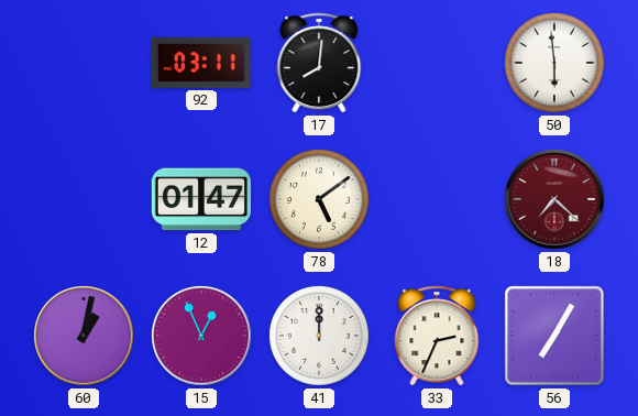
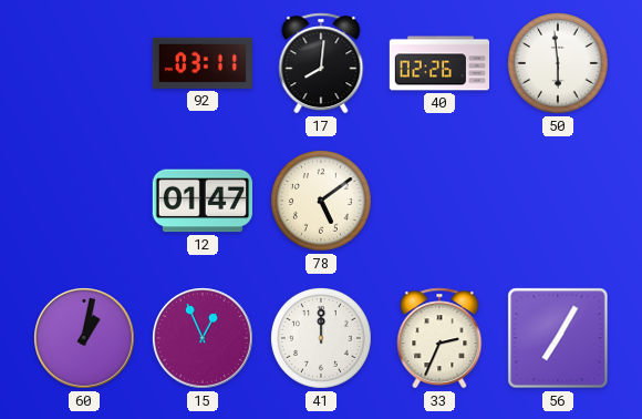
40: none -> 02:26 (438, 63)
18: 7:22 -> none (555, 200)
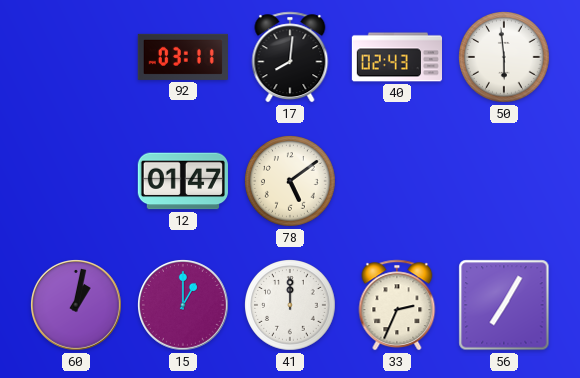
40: 02:26 -> 02:43 (396, 57)
15: 12:56 -> 1:00 (184, 306)
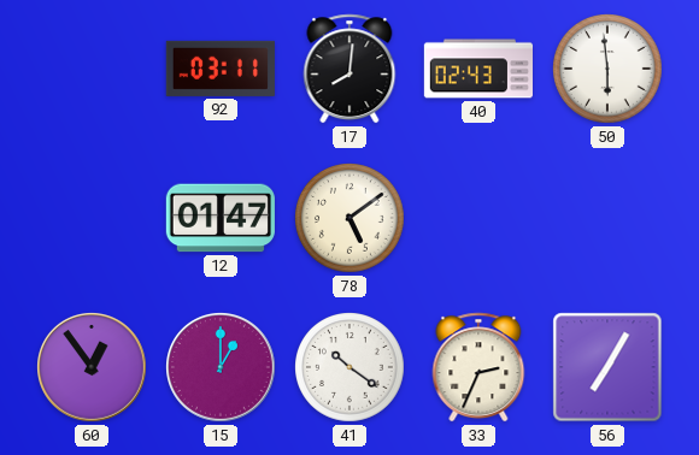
60: 1:02 -> 12:54 (93, 368)
41: 12:00 -> 10:21 (349, 367)
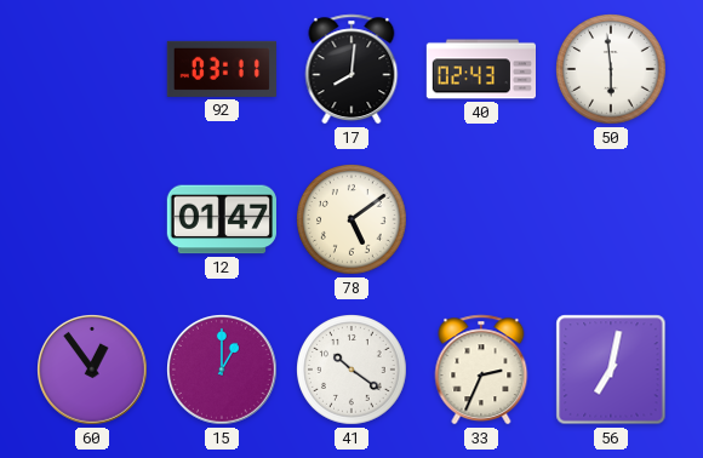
56: 7:05 -> 7:02 (611, 370)
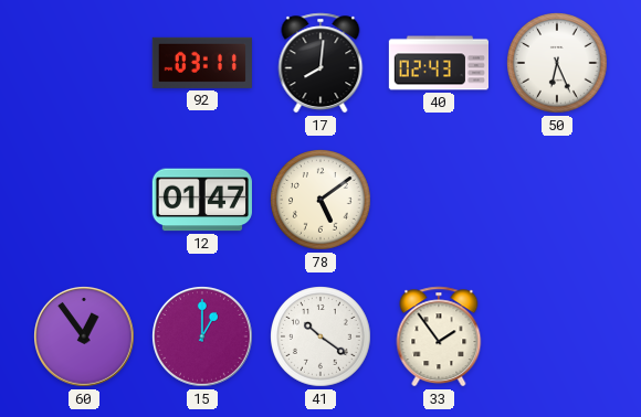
50: 5:59 -> 6:26 (557, 63)
33: 2:34 -> 1:54 (439, 336)
56: 7:02 -> none (611, 370)
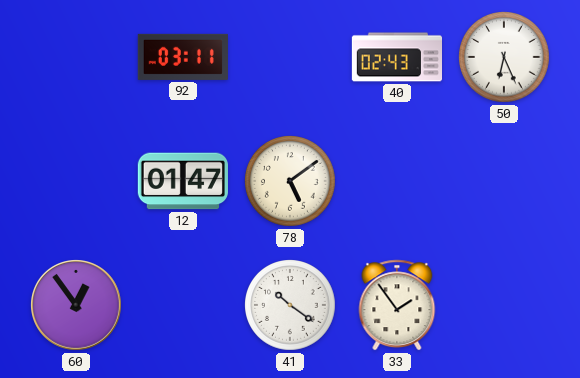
17: 8:01 -> none (320, 63)
15: 1:00 -> none (203, 338)
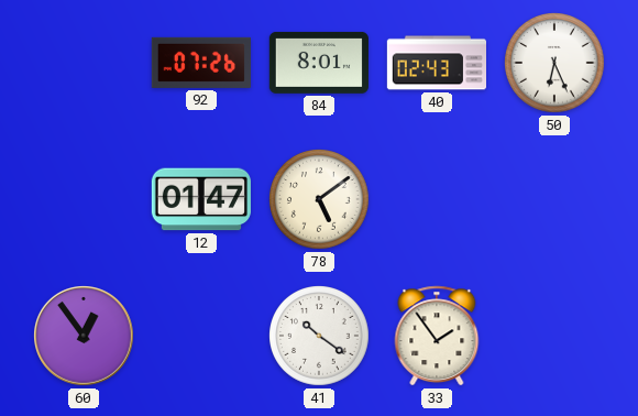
92: 03:11 -> 07:26 (201, 63)
84: none -> 8:01 (319, 63)
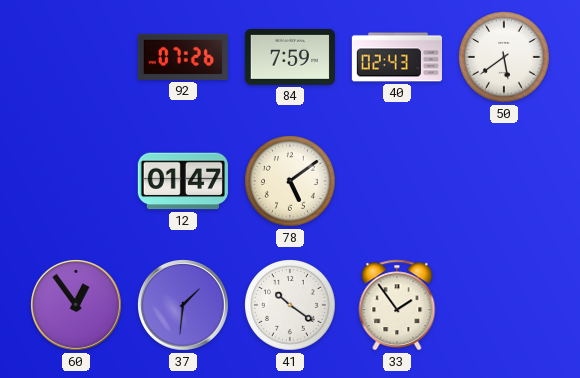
84: 8:01 -> 7:59 (290, 57)
50: 6:26 -> 5:39 (504, 57)
37: none -> 1:31 (184, 306)
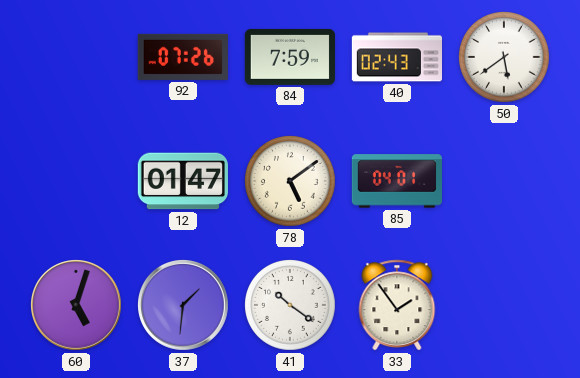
85: none -> 04:01 (397, 181)
60: 12:54 -> 5:03 (77, 306)
